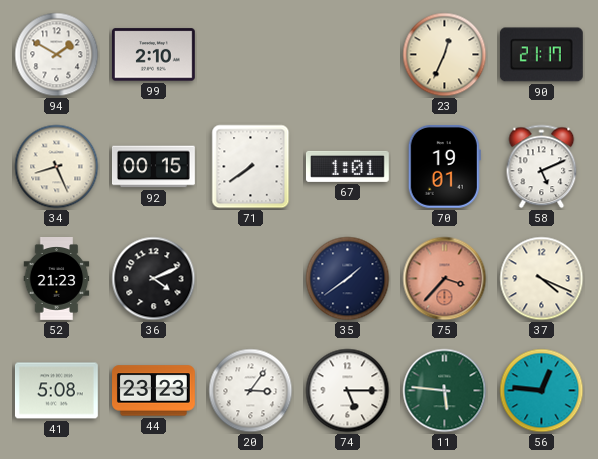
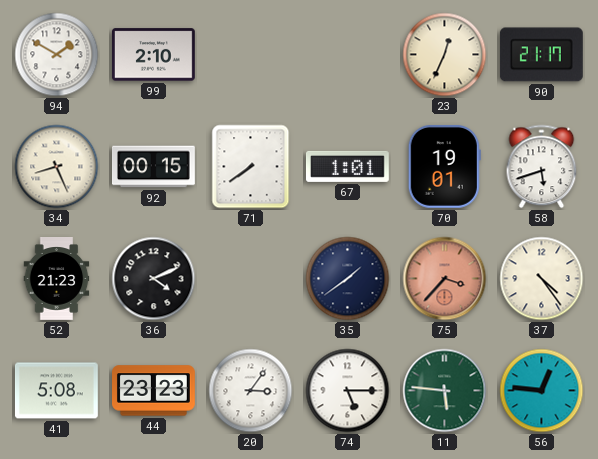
58: 5:11 -> 5:42 (542, 167)
37: 4:19 -> 4:24 (542, 279)
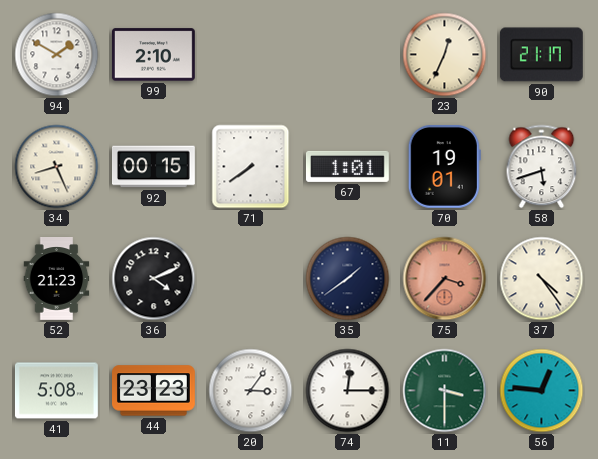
74: 5:15 -> 12:15 (348, 391)
11: 5:46 -> 3:30 (445, 391)
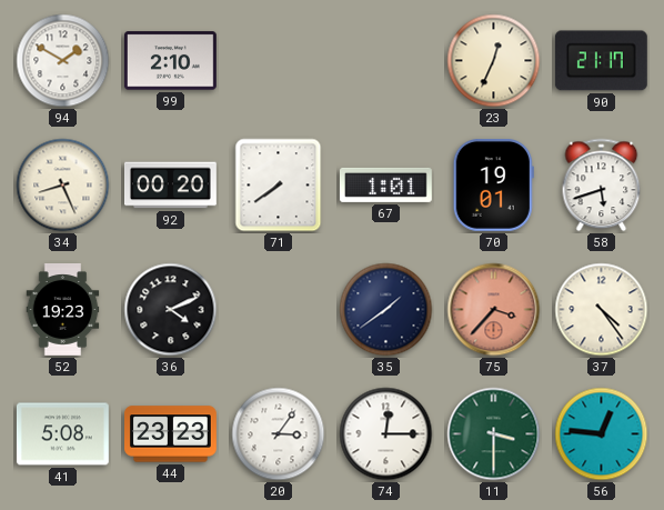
92: 00:15 -> 00:20 (171, 186)
52: 21:23 -> 19:23 (63, 310)
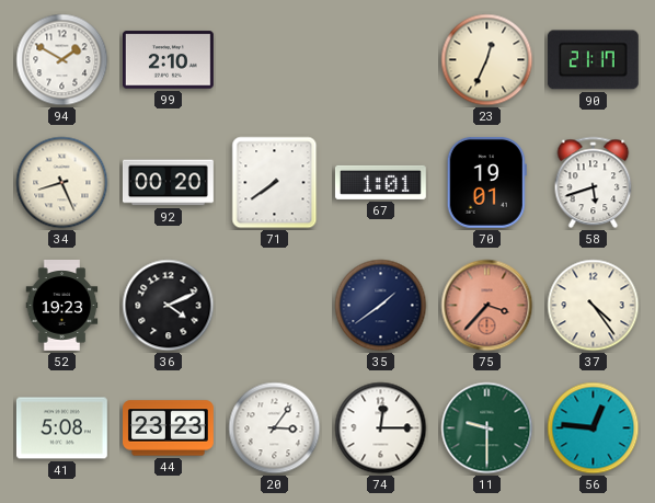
11: 3:30 -> 9:30 (487, 428)
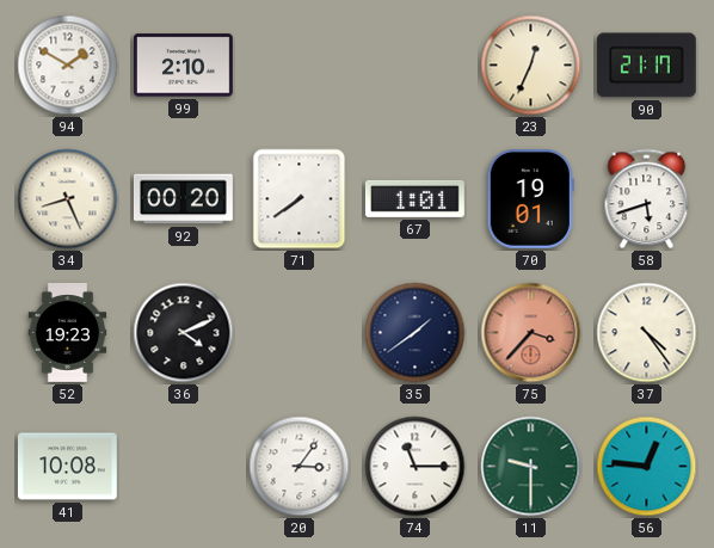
41: 5:08 -> 10:08 (67, 467)
44: 23:23 -> none (169, 428)
74: 12:15 -> 11:15 (416, 467)
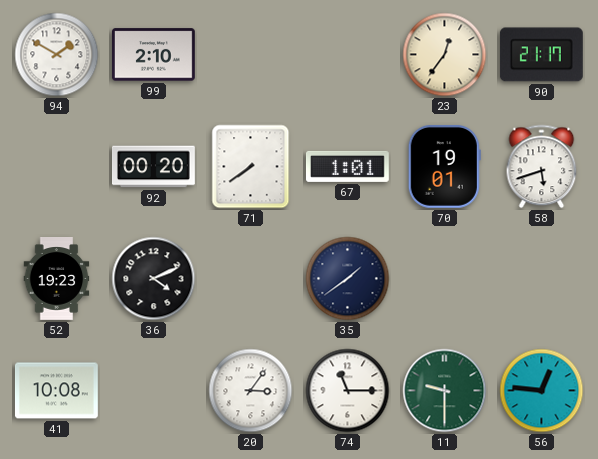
23: 12:34 -> 12:36 (445, 55)
34: 8:26 -> none (68, 199)
75: 3:37 -> none (531, 333)
37: 4:24 -> none (647, 333)
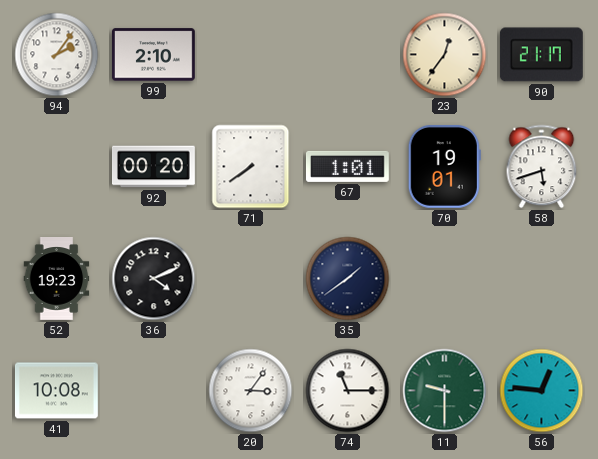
94: 1:50 -> 2:06 (57, 55)
